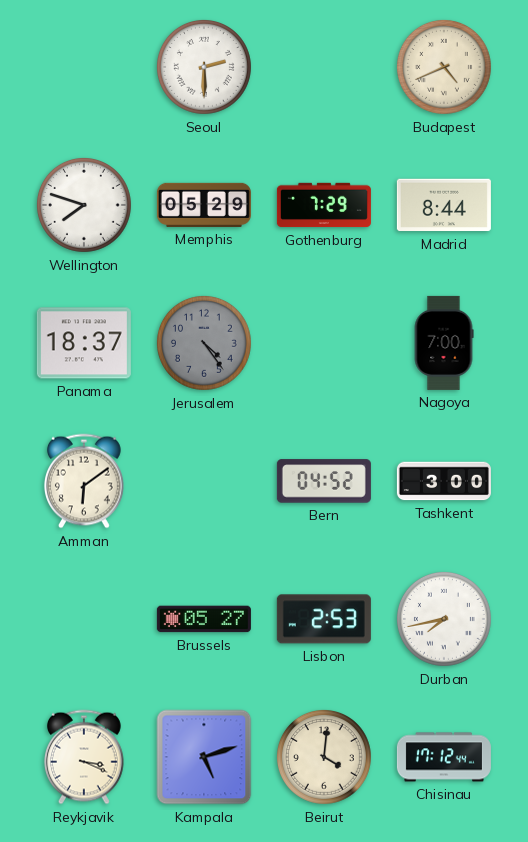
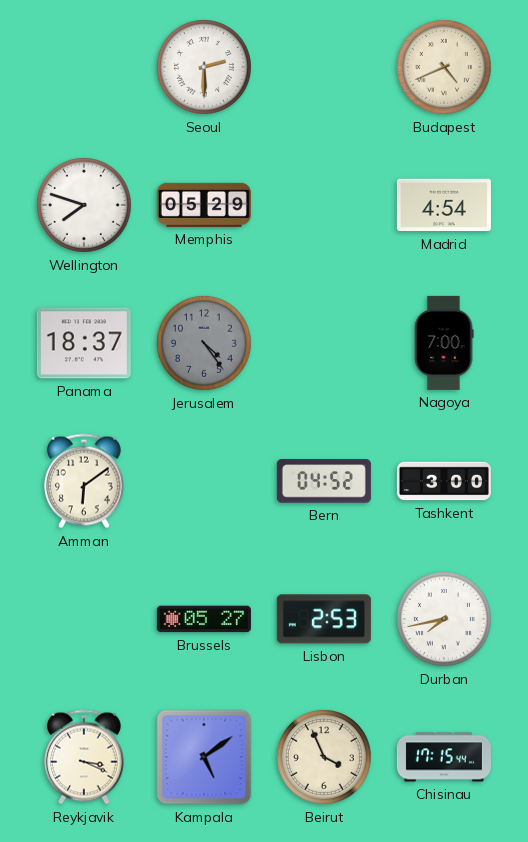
Gothenburg: 7:29 -> none (324, 205)
Madrid: 8:44 -> 4:54 (444, 205)
Kampala: 5:12 -> 5:09 (204, 757)
Beirut: 4:01 -> 3:56 (324, 757)
Chisinau: 17:12 -> 17:15 (444, 757)
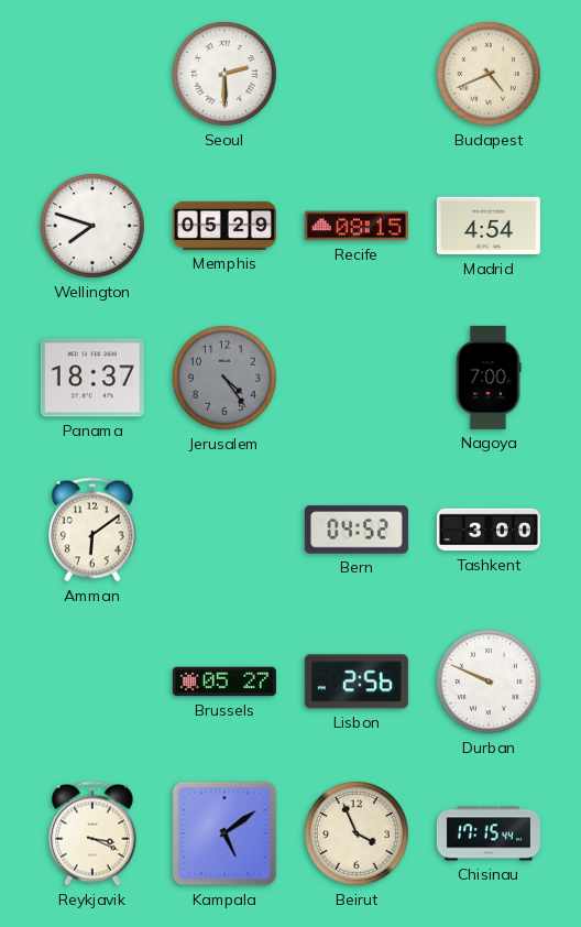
Recife: none -> 08:15 (357, 226)
Lisbon: 2:53 -> 2:56 (357, 681)
Durban: 7:43 -> 9:49 (489, 681)
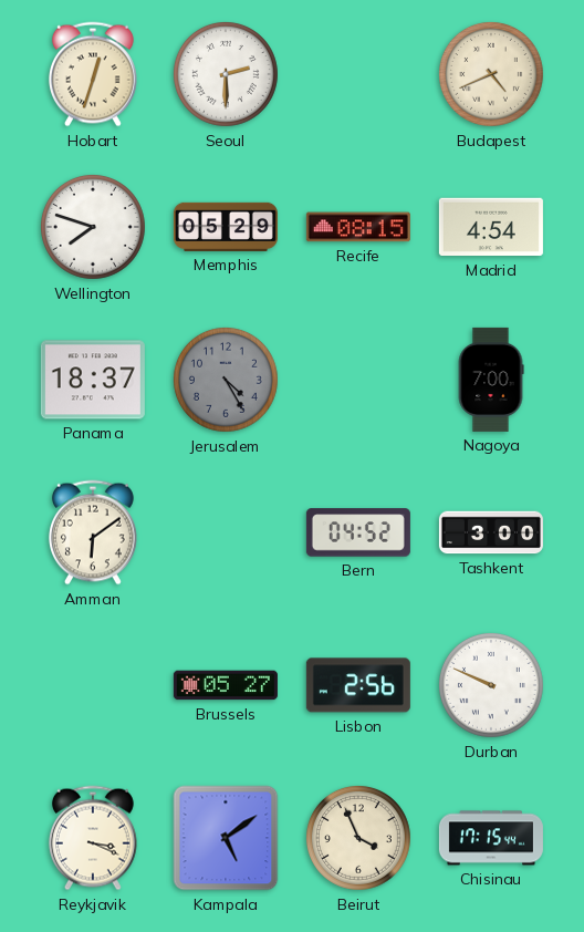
Hobart: none -> 12:33 (93, 74)
Jerusalem: 4:24 -> 4:25 (226, 380)
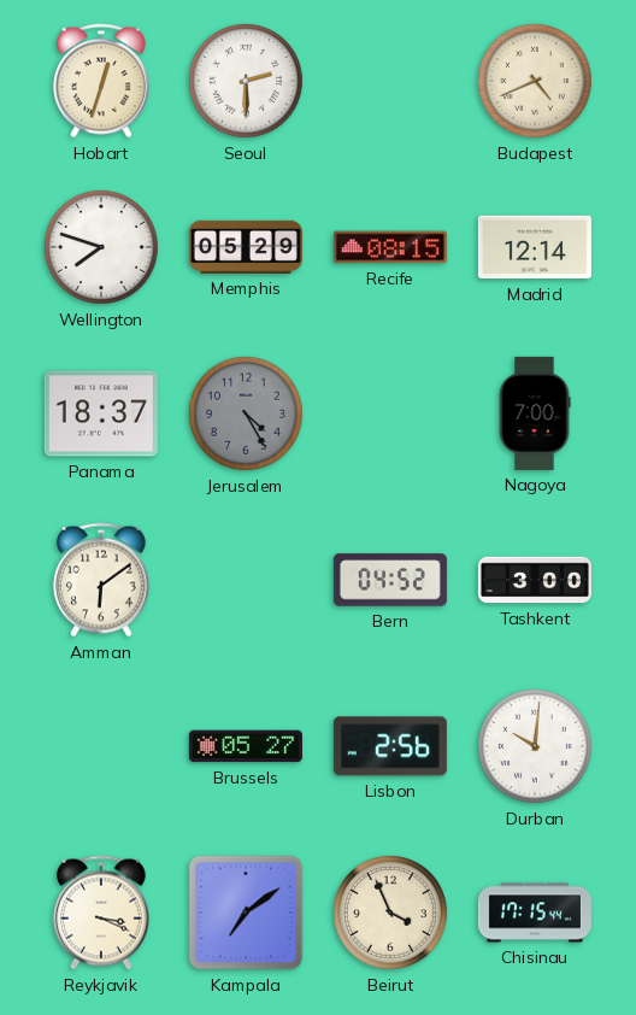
Madrid: 4:54 -> 12:14 (535, 247)
Durban: 9:49 -> 10:01 (535, 746)
Kampala: 5:09 -> 7:09 (246, 913)
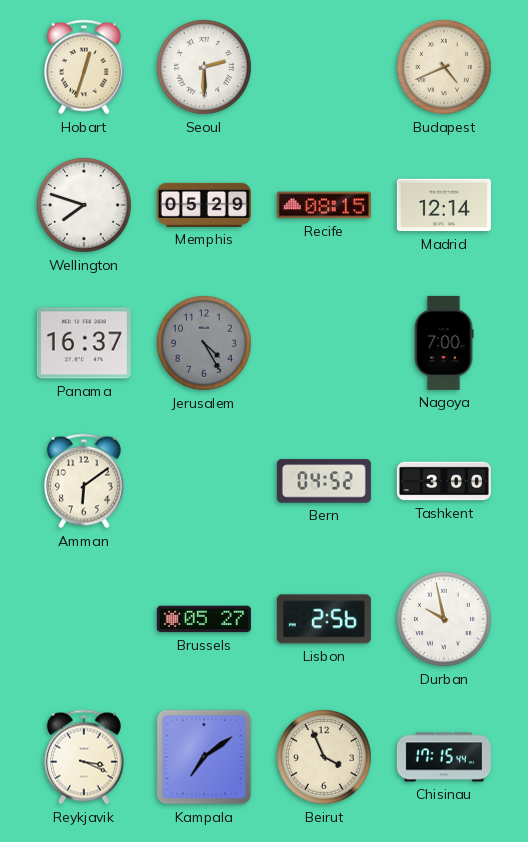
Panama: 18:37 -> 16:37 (84, 343)
Durban: 10:01 -> 9:58 (444, 619)
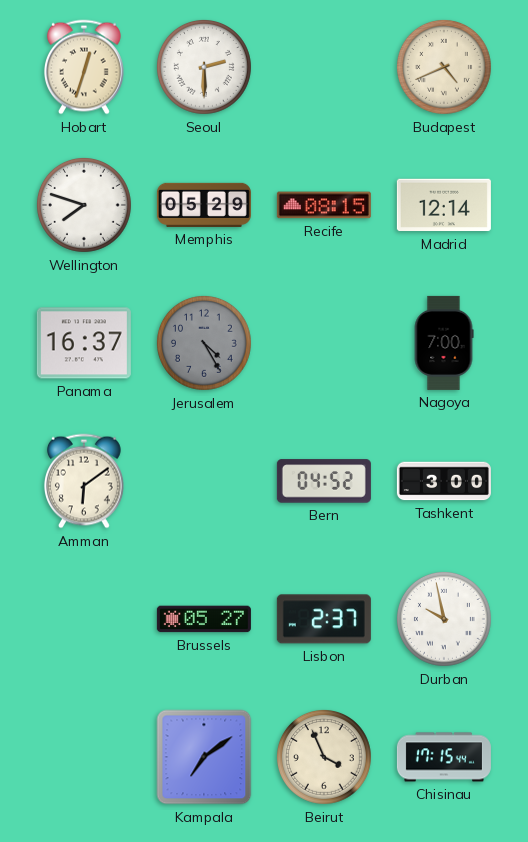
Lisbon: 2:56 -> 2:37 (324, 619)
Reykjavik: 3:19 -> none (84, 757)
